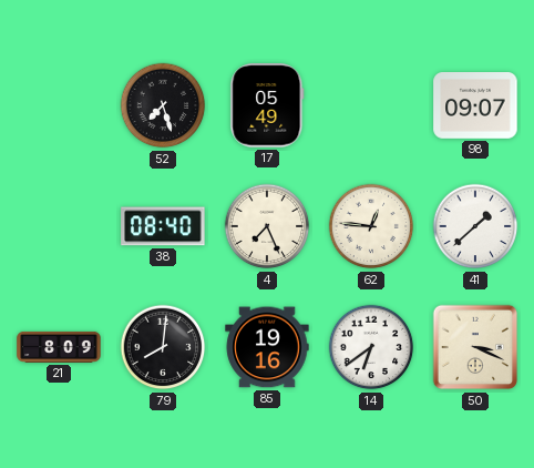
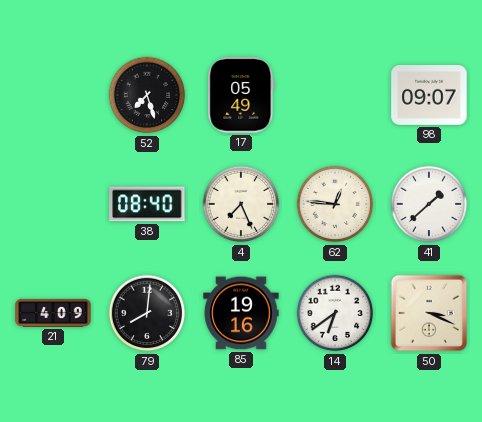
21: 8:09 -> 4:09 (53, 313)
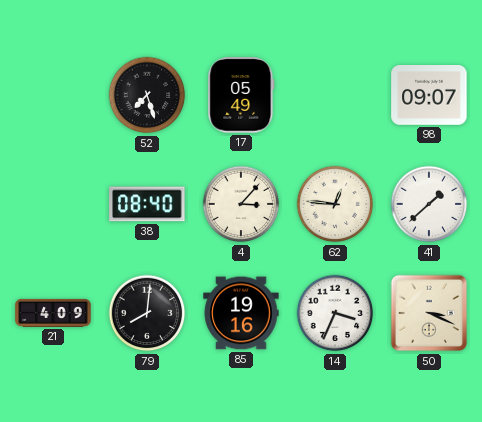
4: 7:26 -> 3:07 (241, 204)
14: 6:39 -> 3:34 (335, 313)
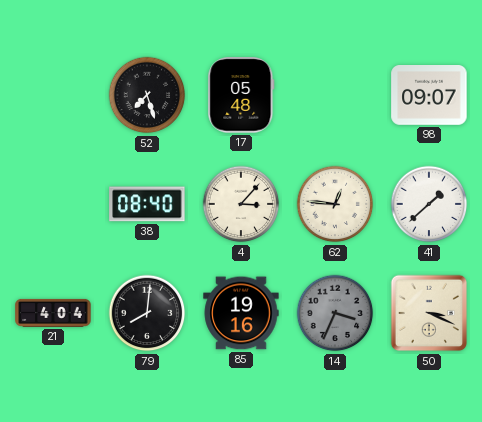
17: 05:49 -> 05:48 (241, 95)
21: 4:09 -> 4:04 (53, 313)
14 dial: white -> grey (335, 313)
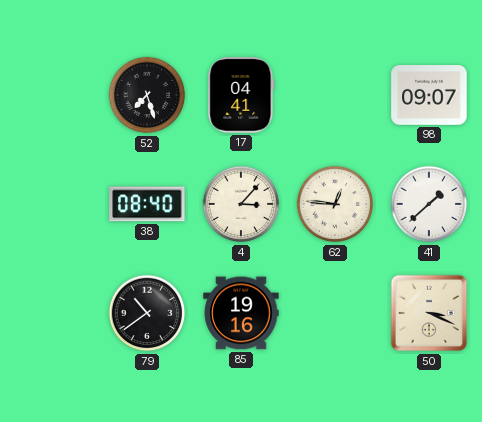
17: 05:48 -> 04:41 (241, 95)
21: 4:04 -> none (53, 313)
79: 8:01 -> 10:39 (147, 313)
14: 3:34 -> none (335, 313)
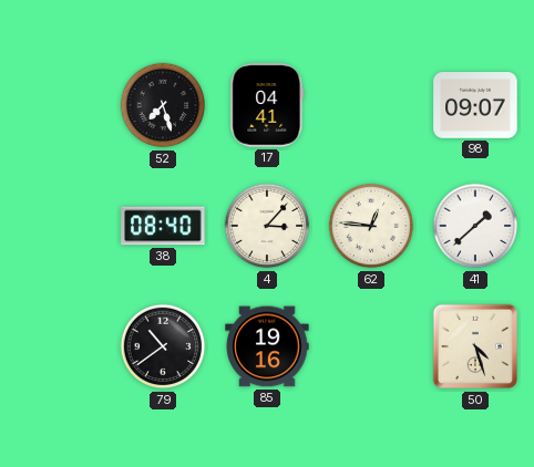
50: 3:19 -> 4:27 (475, 346)
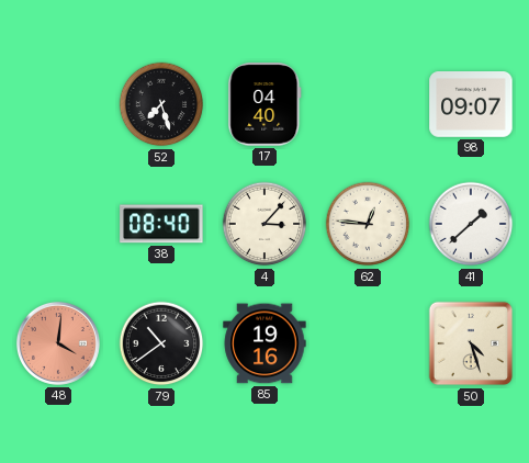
17: 04:41 -> 04:40 (264, 104)
48: none -> 4:01 (58, 343)
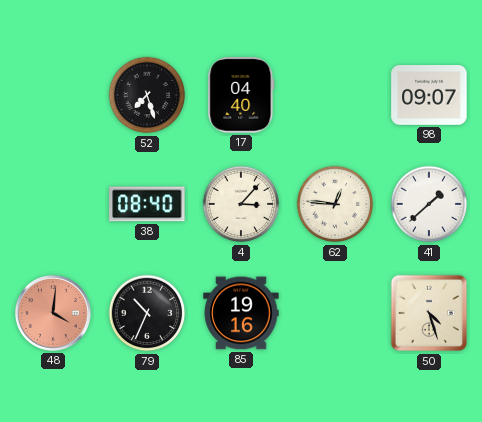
79: 10:39 -> 10:34 (147, 313)
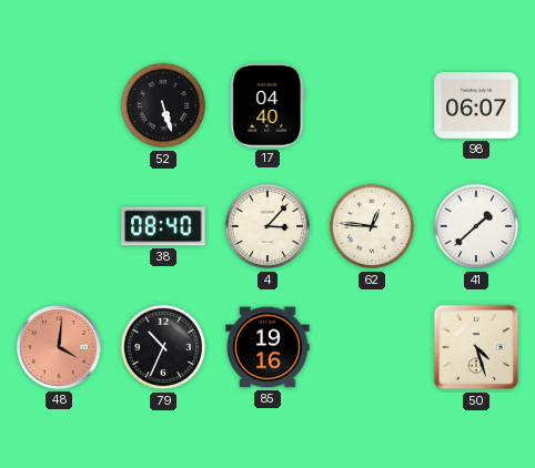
52: 7:27 -> 5:27 (163, 105)
98: 09:07 -> 06:07 (476, 106)
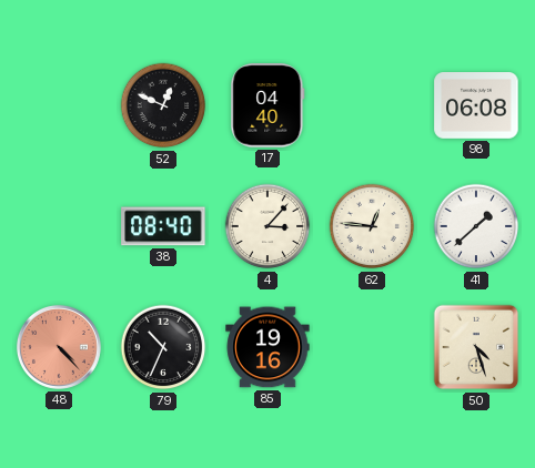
52: 5:27 -> 12:49 (163, 105)
98: 06:07 -> 06:08 (476, 106)
48: 4:01 -> 4:23 (59, 347)
